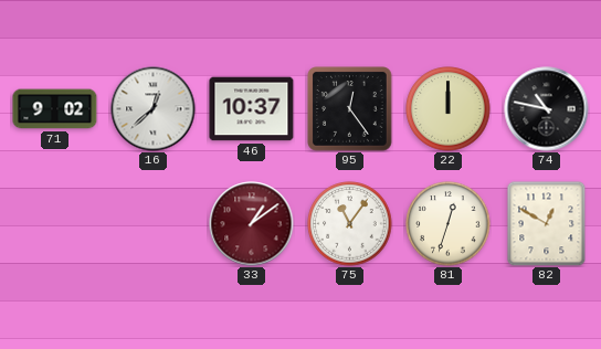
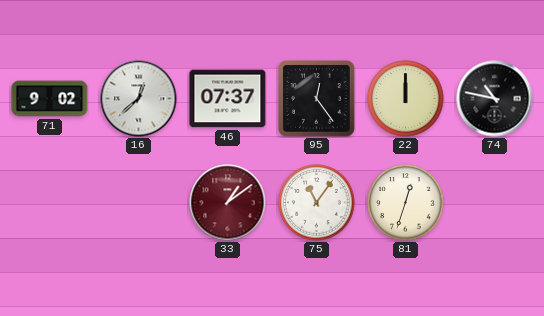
46: 10:37 -> 07:37 (228, 99)
82: 12:50 -> none (547, 223)
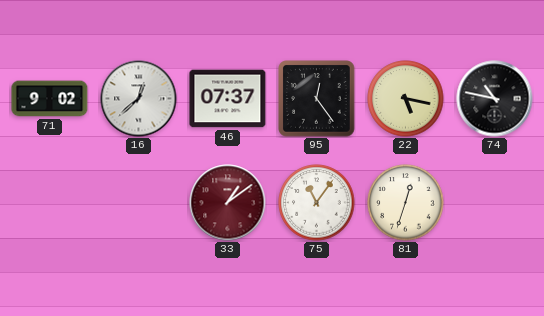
22: 12:00 -> 5:17 (406, 99)
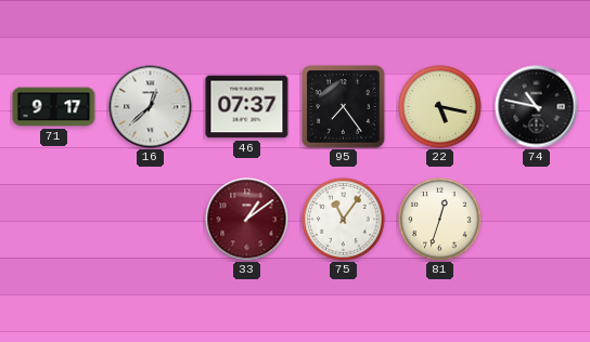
71: 9:02 -> 9:17 (54, 107)
95: 12:24 -> 7:24 (344, 107)
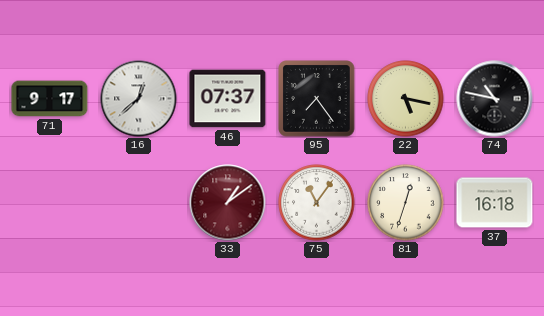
37: none -> 16:18 (495, 203)
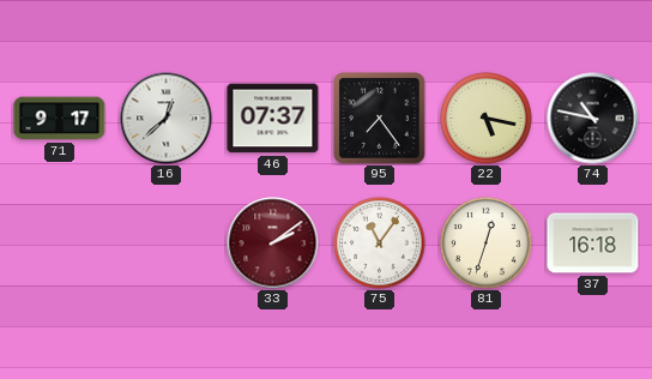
33: 1:09 -> 2:09 (273, 243)
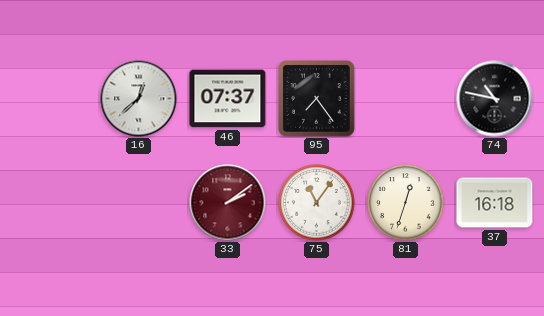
71: 9:17 -> none (60, 119)
22: 5:17 -> none (487, 119)
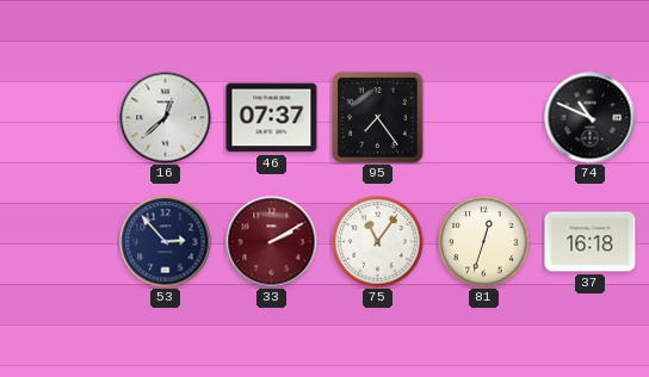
74: 10:47 -> 10:49 (591, 118)
53: none -> 2:53 (166, 242)
33: 2:09 -> 2:10 (272, 242)
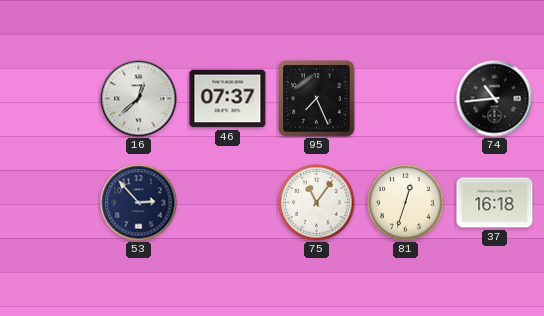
95: 7:24 -> 7:26 (317, 99)
74: 10:49 -> 10:44 (495, 99)
33: 2:10 -> none (272, 242)
